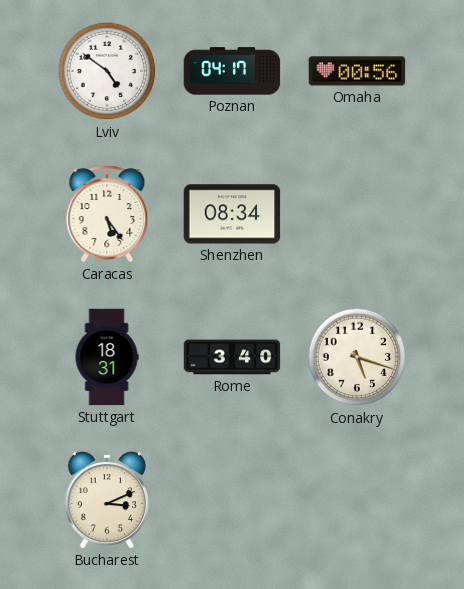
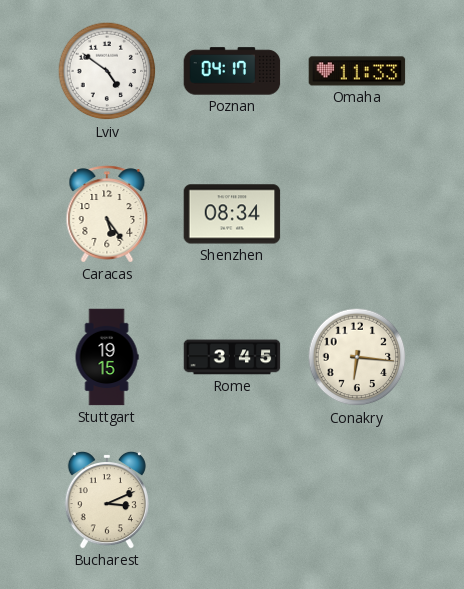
Omaha: 00:56 -> 11:33 (357, 71)
Stuttgart: 18:31 -> 19:15 (107, 357)
Rome: 3:40 -> 3:45 (232, 357)
Conakry: 5:18 -> 6:16 (357, 357)
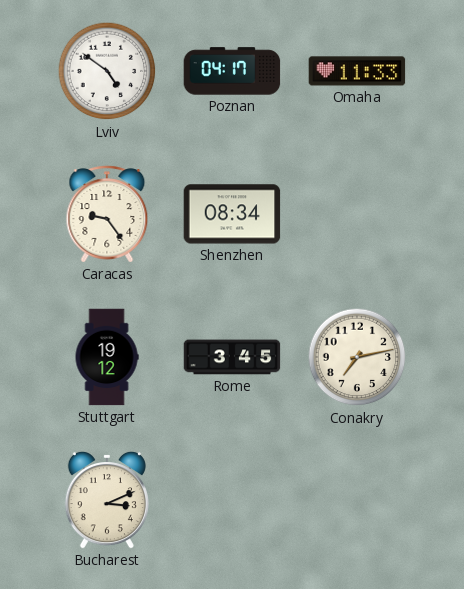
Caracas: 5:24 -> 9:24 (107, 214)
Stuttgart: 19:15 -> 19:12 (107, 357)
Conakry: 6:16 -> 7:13 (357, 357)
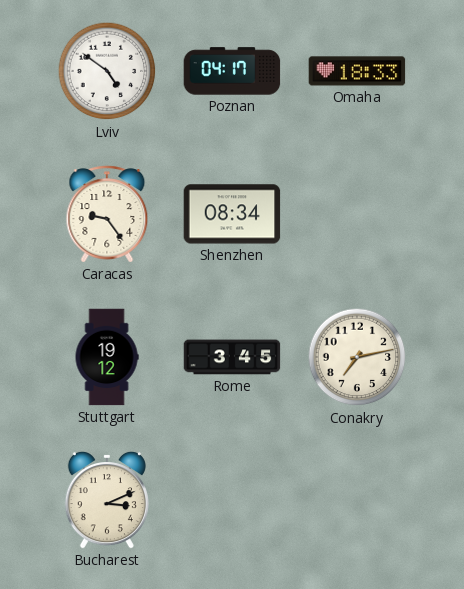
Omaha: 11:33 -> 18:33 (357, 71)
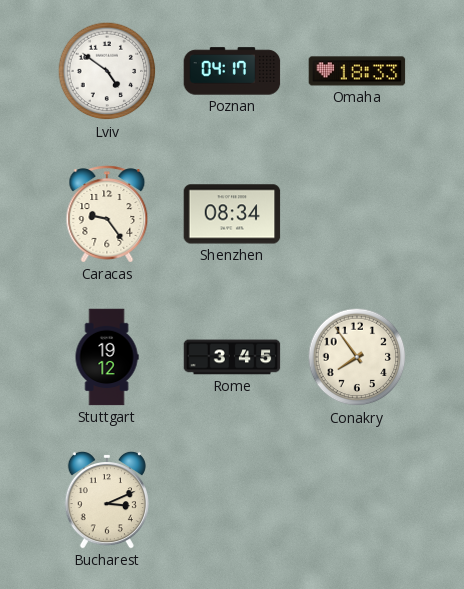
Conakry: 7:13 -> 7:54 (357, 357)
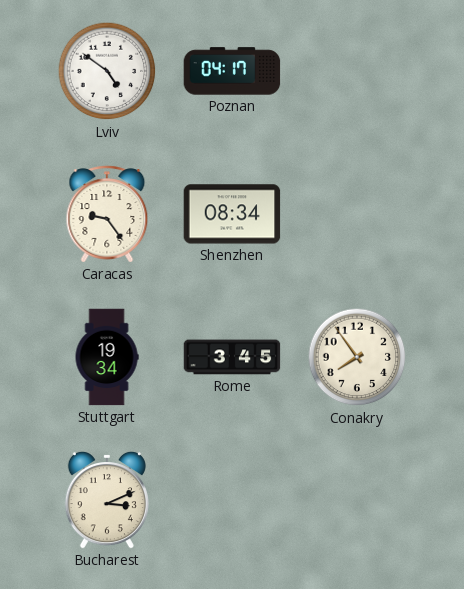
Omaha: 18:33 -> none (357, 71)
Stuttgart: 19:12 -> 19:34 (107, 357)
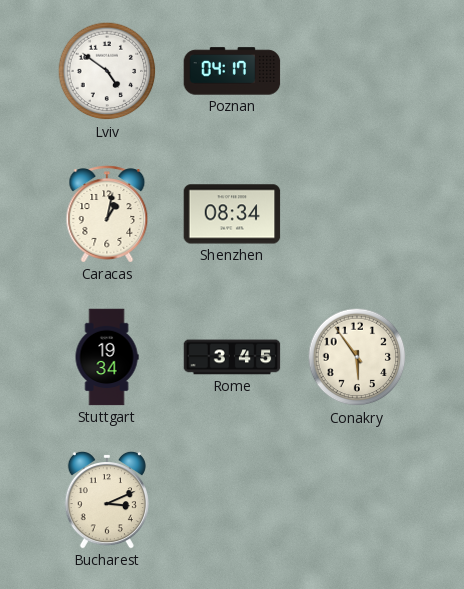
Caracas: 9:24 -> 1:02 (107, 214)
Conakry: 7:54 -> 5:54 (357, 357)
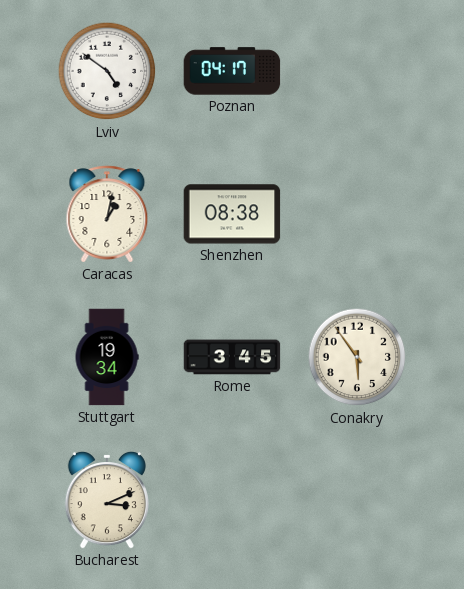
Shenzhen: 08:34 -> 08:38 (232, 214)
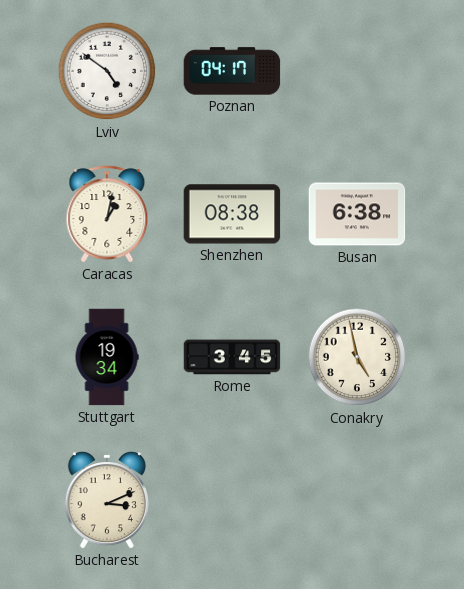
Busan: none -> 6:38 (357, 214)
Conakry: 5:54 -> 4:58 (357, 357)
